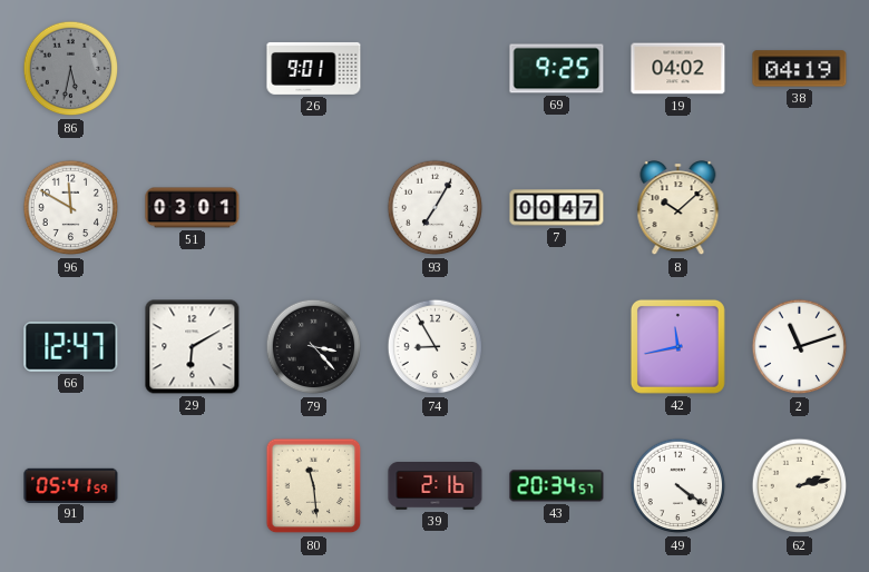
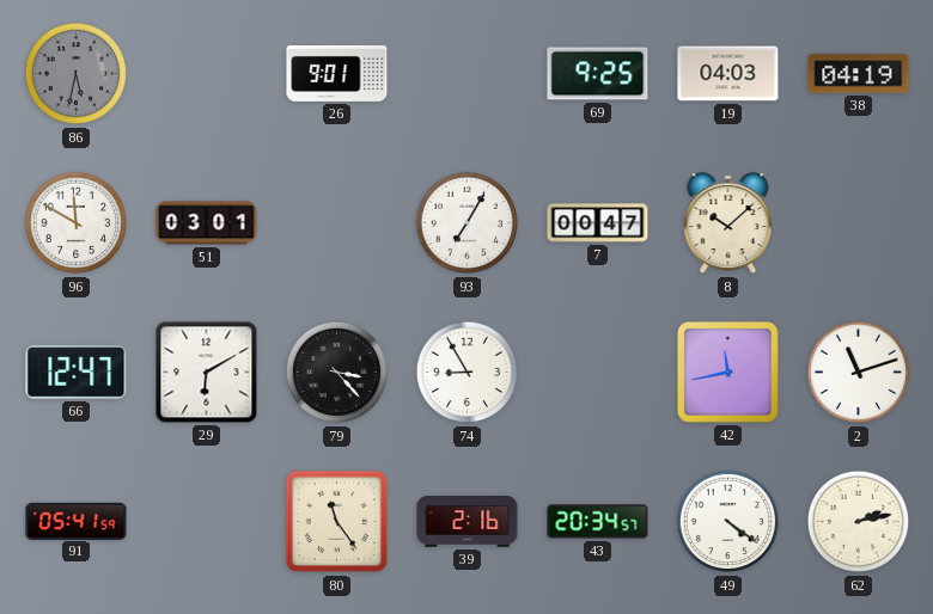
19: 04:02 -> 04:03 (728, 74)
80: 11:29 -> 11:24 (337, 522)
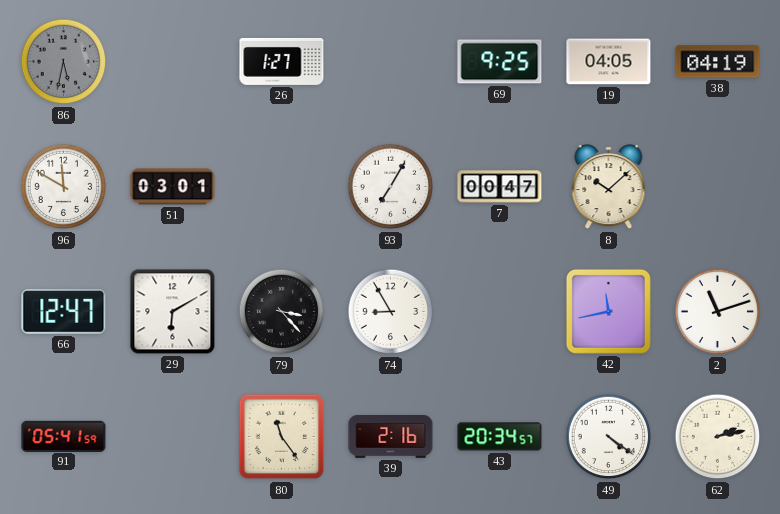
26: 9:01 -> 1:27 (282, 61)
19: 04:03 -> 04:05 (609, 62)
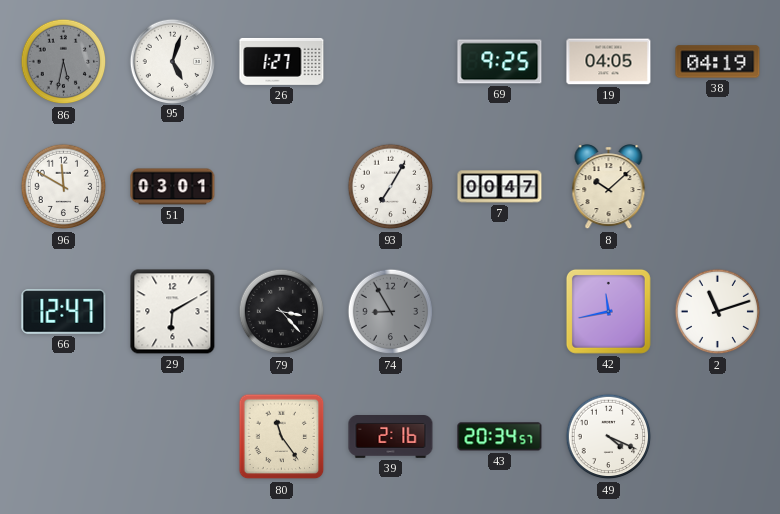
95: none -> 5:03 (172, 61)
74 dial: white -> grey (391, 312)
91: 05:41 -> none (64, 436)
49: 4:21 -> 4:19 (609, 437)
62: 2:13 -> none (718, 437)
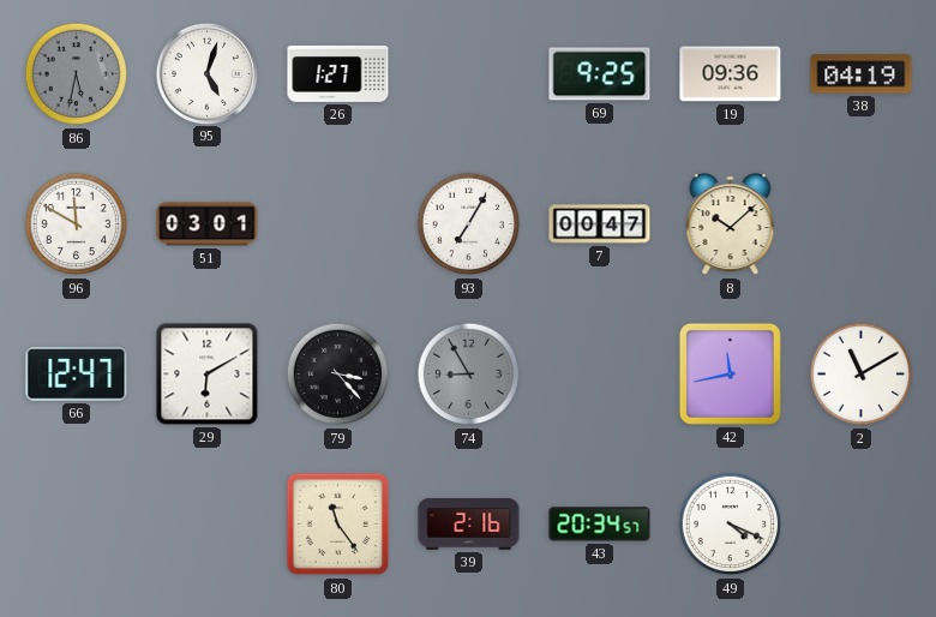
19: 04:05 -> 09:36 (731, 74)
2: 11:12 -> 11:10 (862, 375)
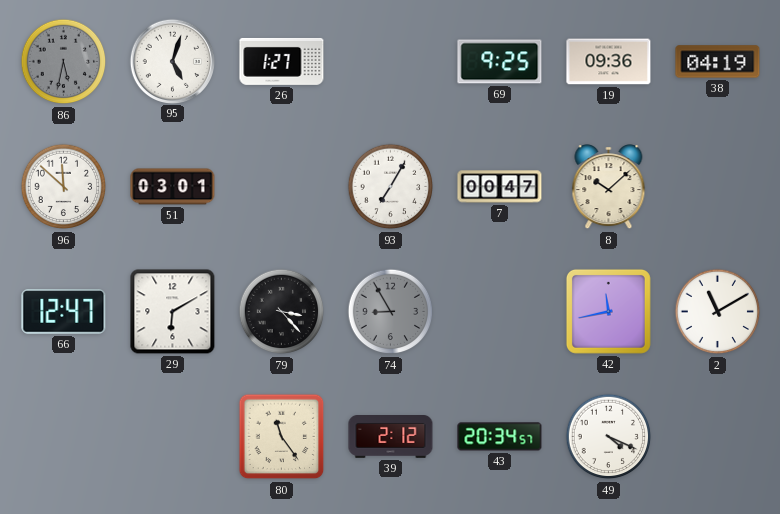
96: 11:50 -> 11:52 (64, 187)
39: 2:16 -> 2:12 (391, 437)
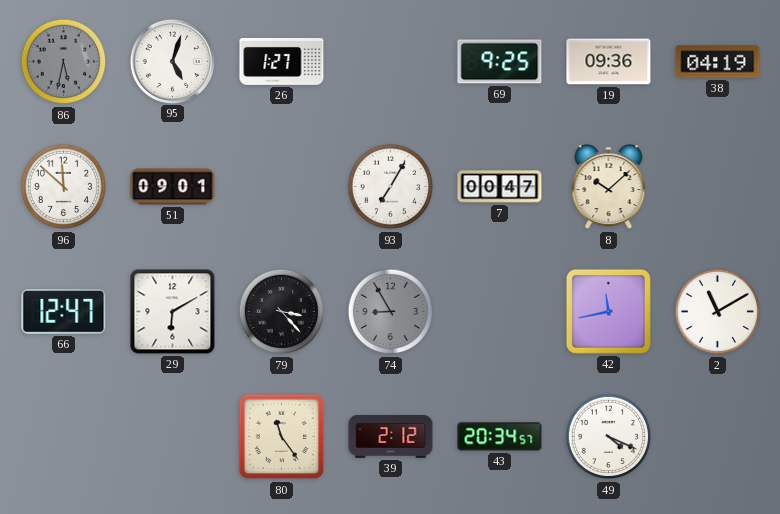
51: 03:01 -> 09:01 (173, 187)
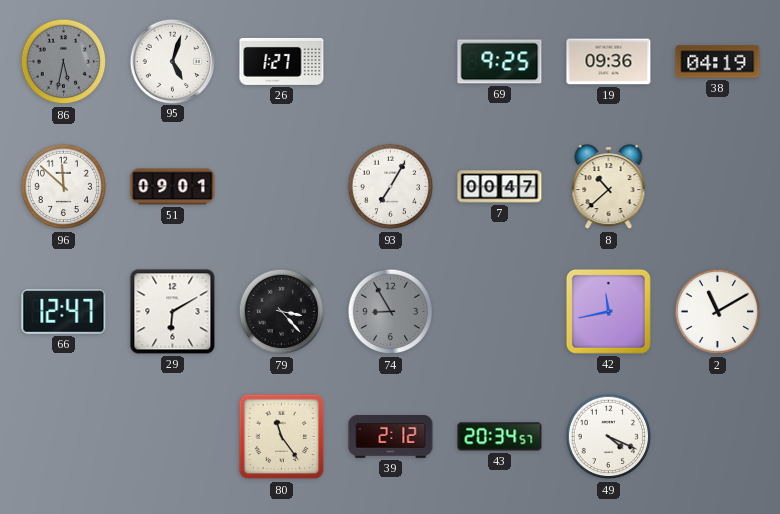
8: 10:08 -> 10:38 (609, 187)
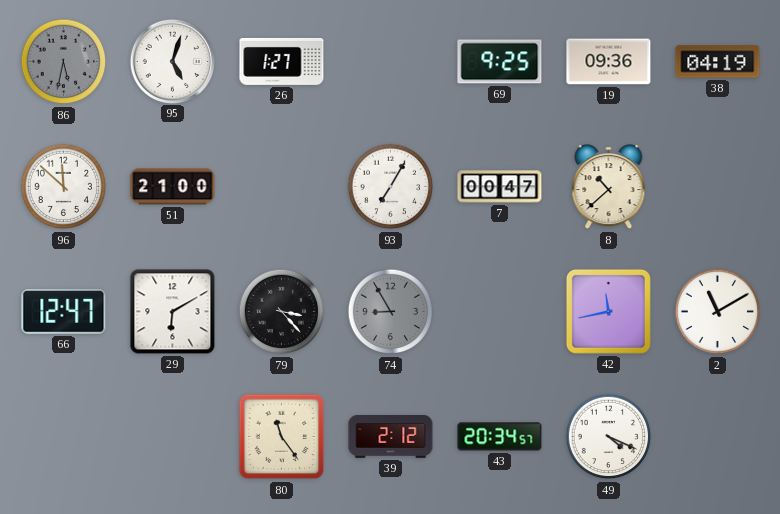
51: 09:01 -> 21:00 (173, 187)
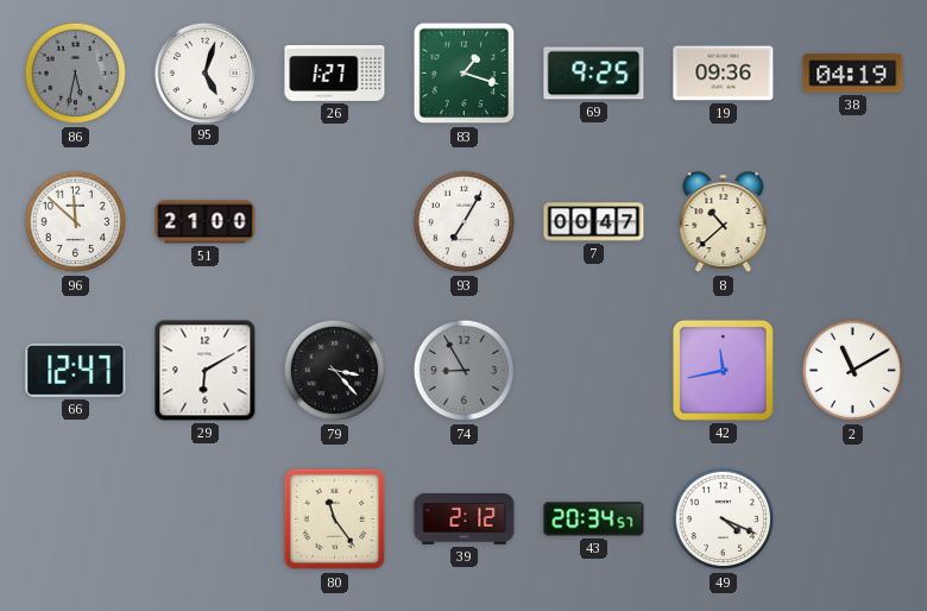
83: none -> 1:18 (465, 74)
